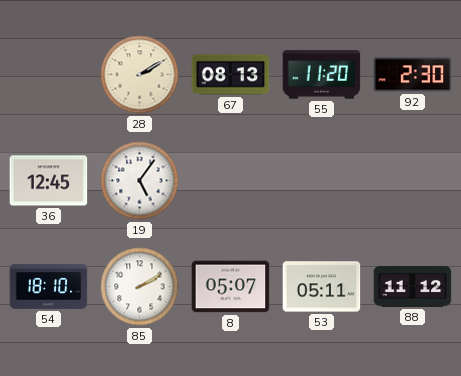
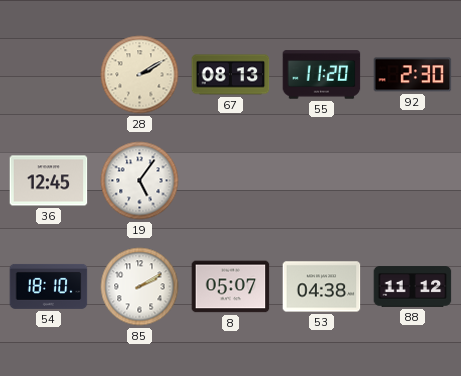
53: 05:11 -> 04:38 (322, 287)
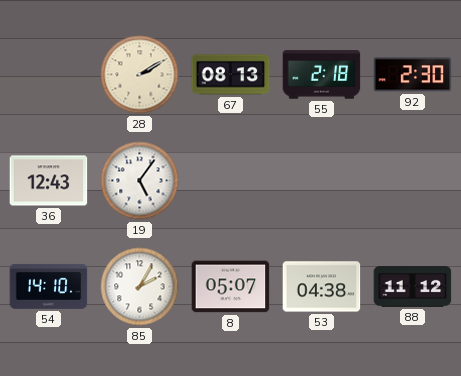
55: 11:20 -> 2:18 (322, 75)
36: 12:45 -> 12:43 (49, 181)
54: 18:10 -> 14:10 (49, 286)
85: 2:10 -> 2:05 (140, 287)
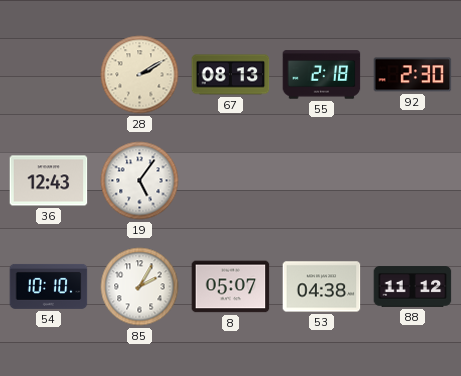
54: 14:10 -> 10:10 (49, 286)
